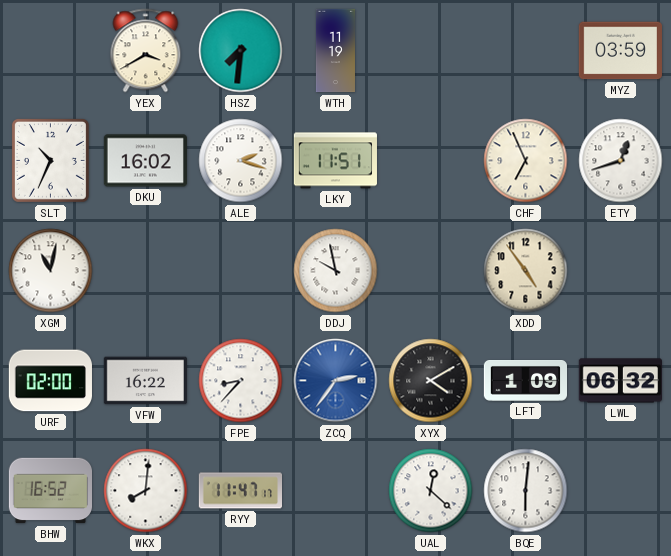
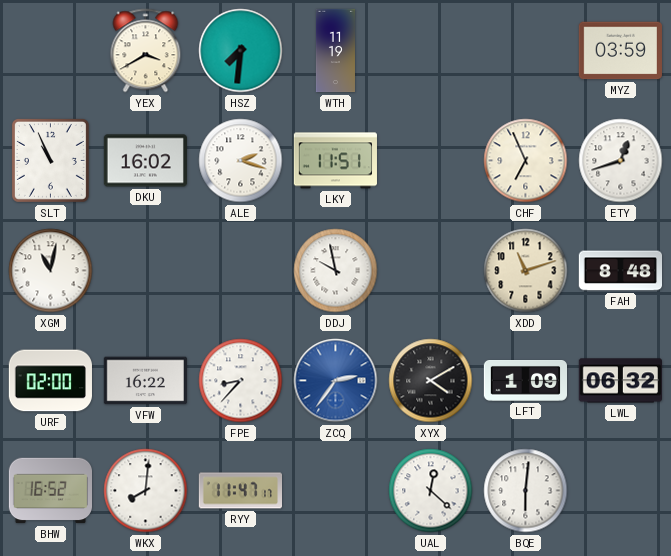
SLT: 10:34 -> 10:56 (50, 160)
XDD: 4:54 -> 11:12 (526, 271)
FAH: none -> 8:48 (620, 271)
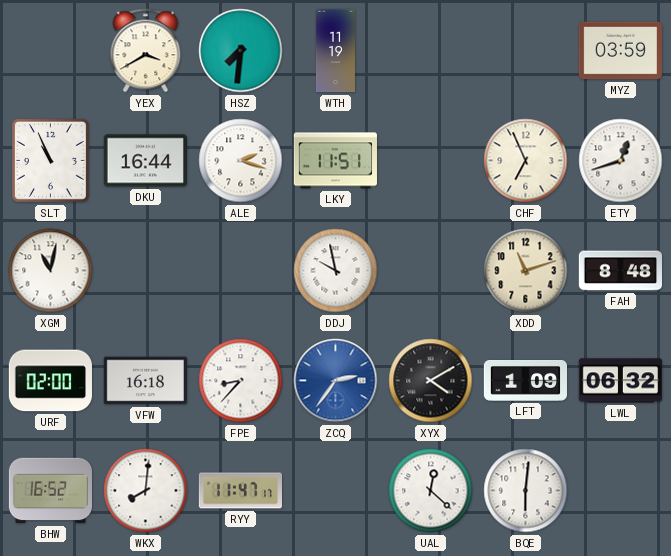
DKU: 16:02 -> 16:44 (145, 161)
VFW: 16:22 -> 16:18 (145, 381)
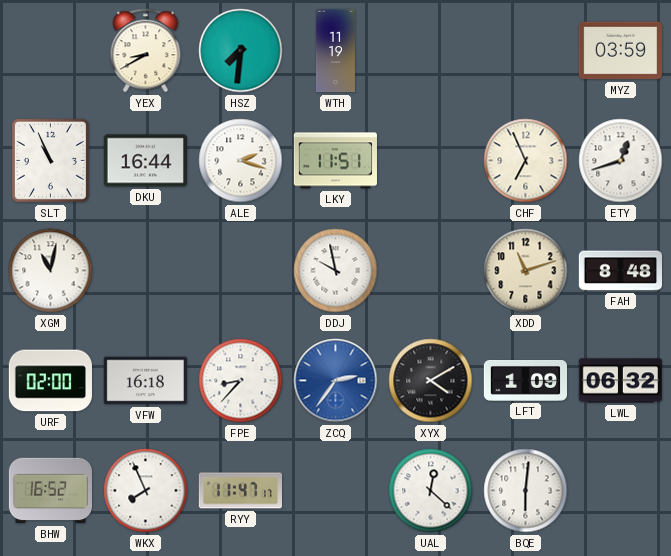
YEX: 3:40 -> 8:40 (146, 51)
WKX: 8:01 -> 7:56 (146, 491)
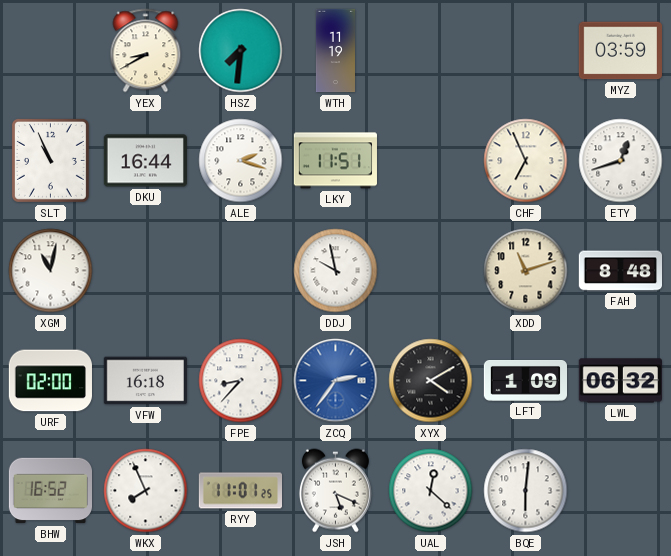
RYY: 11:47 -> 11:01 (240, 491)
JSH: none -> 5:19 (335, 491)
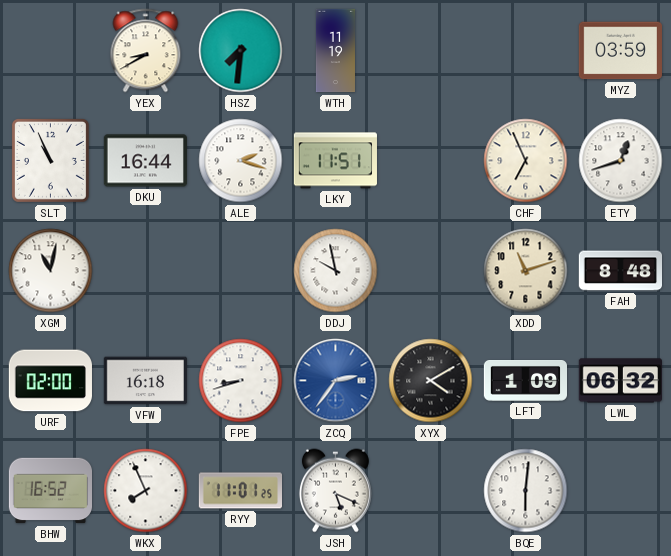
FPE: 8:37 -> 8:42 (241, 381)
UAL: 12:22 -> none (431, 491)
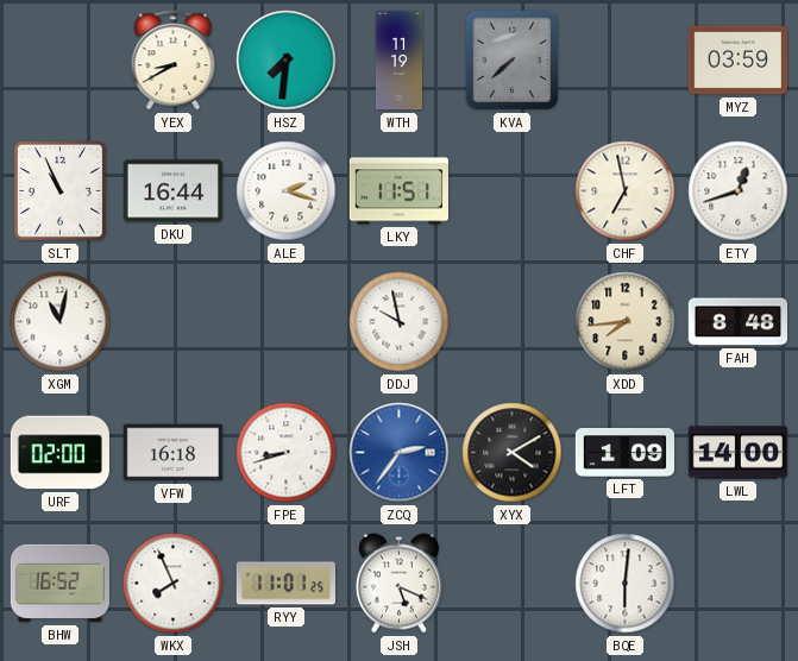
KVA: none -> 7:38 (513, 61)
CHF: 6:56 -> 6:58 (626, 191)
XDD: 11:12 -> 7:44 (626, 322)
LWL: 06:32 -> 14:00 (737, 453)
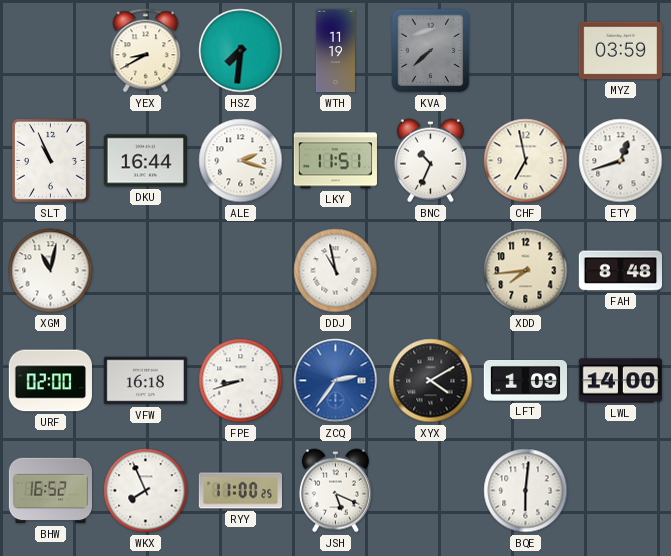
BNC: none -> 10:34 (430, 161)
DDJ: 9:58 -> 10:58 (336, 271)
RYY: 11:01 -> 11:00 (240, 491)
